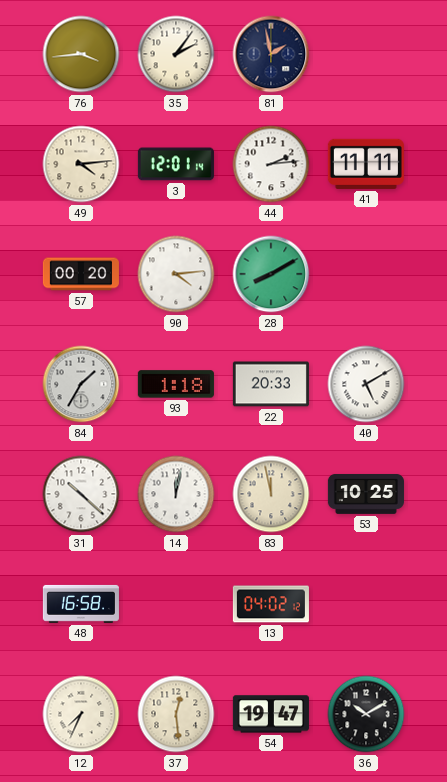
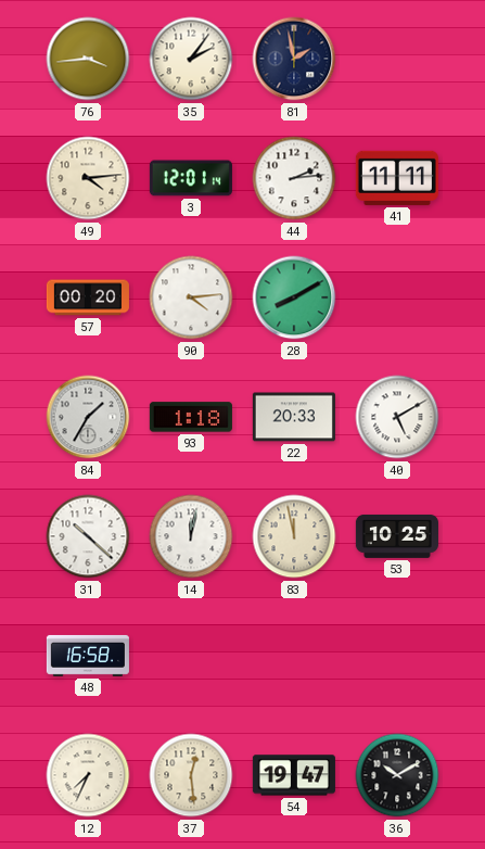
13: 04:02 -> none (271, 604)
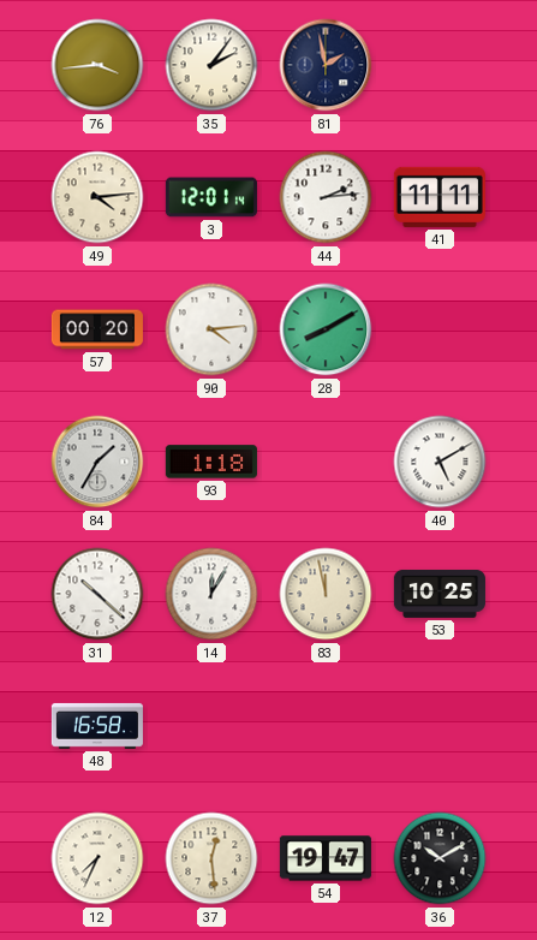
22: 20:33 -> none (294, 417)
14: 12:02 -> 12:05 (211, 594)
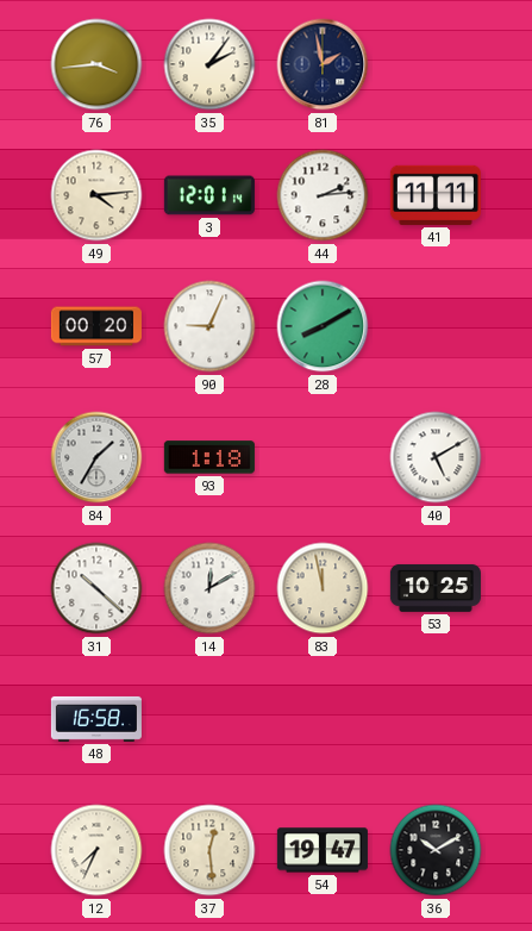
90: 4:14 -> 9:04 (209, 326)
14: 12:05 -> 12:10 (209, 588)
